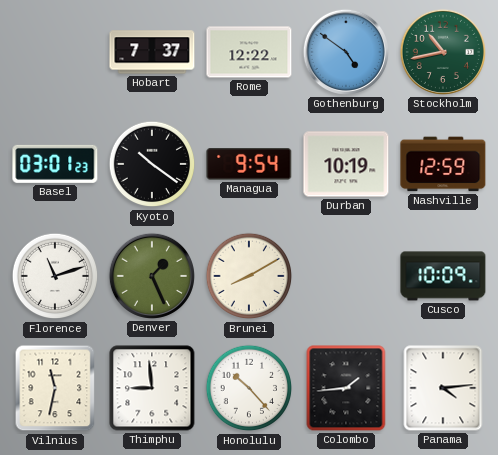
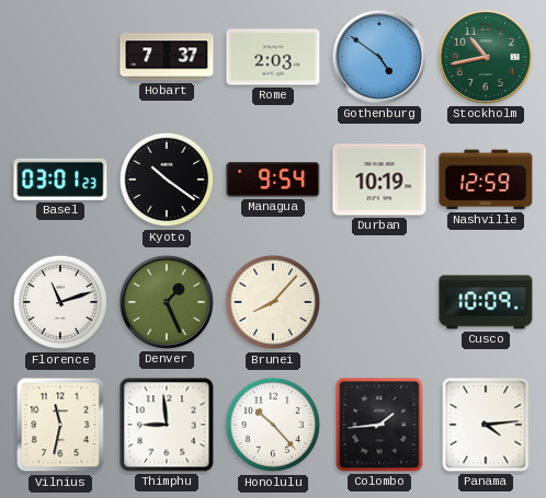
Rome: 12:22 -> 2:03 (273, 57)
Brunei: 8:10 -> 8:07 (273, 302)
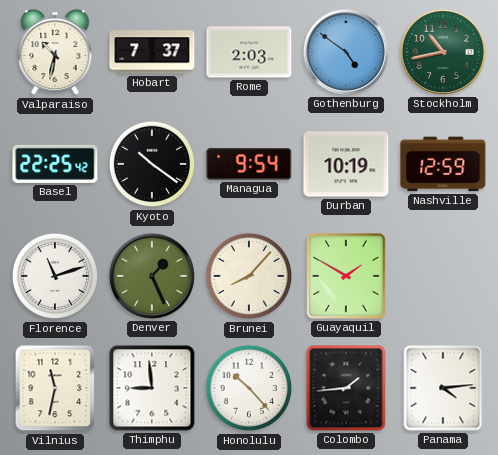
Valparaiso: none -> 10:32 (55, 52)
Basel: 03:01 -> 22:25 (55, 164)
Guayaquil: none -> 1:50 (346, 276)
Cusco: 10:09 -> none (486, 302)
